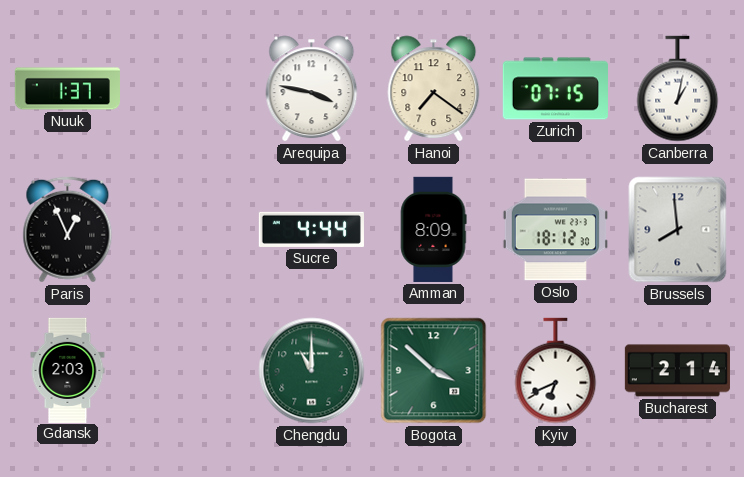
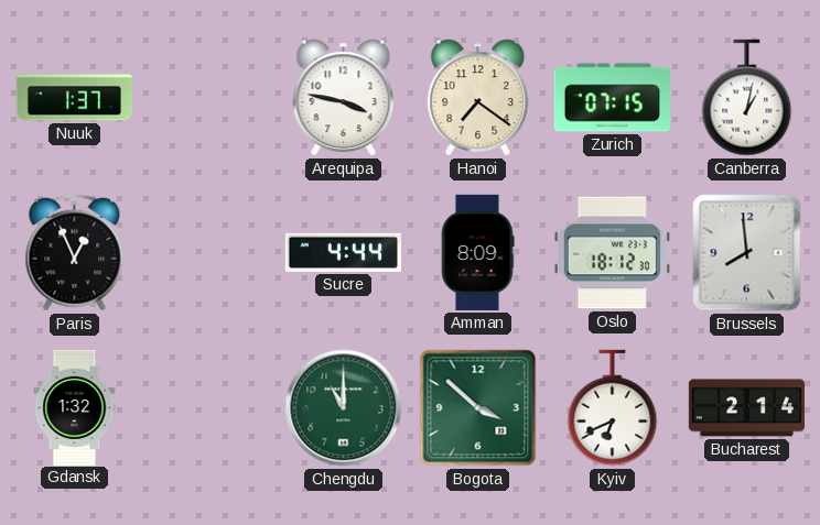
Gdansk: 2:03 -> 1:32 (75, 407)
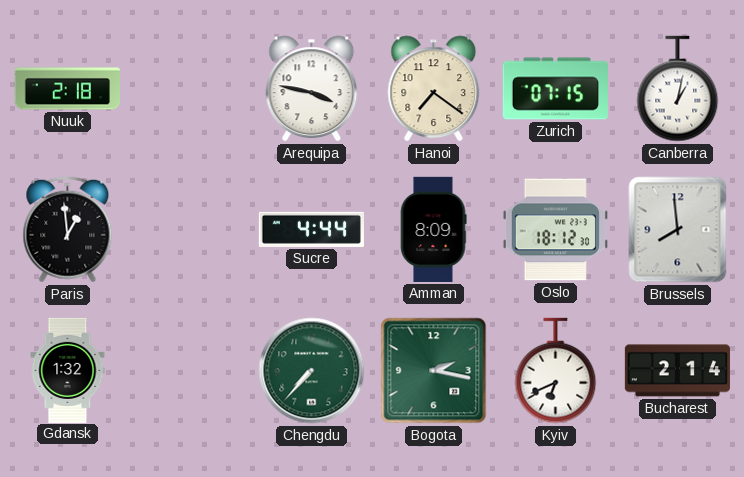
Nuuk: 1:37 -> 2:18 (67, 89)
Paris: 12:56 -> 12:59 (68, 230)
Chengdu: 11:00 -> 7:37 (312, 371)
Bogota: 3:52 -> 2:17 (434, 371)
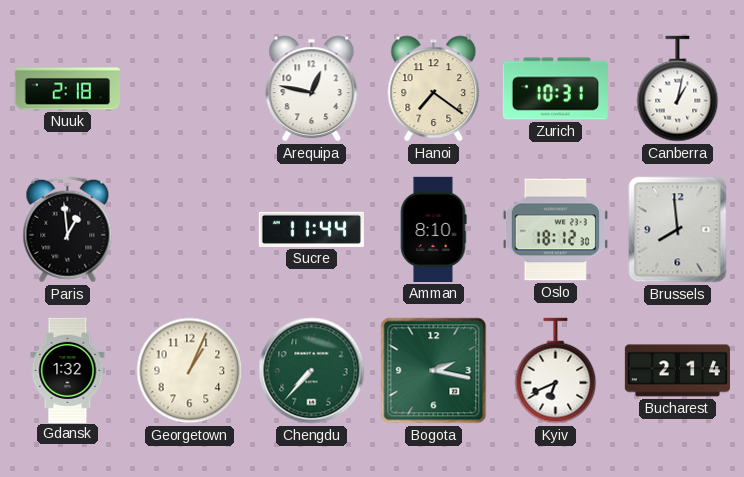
Arequipa: 3:47 -> 12:47 (312, 89)
Zurich: 07:15 -> 10:31 (555, 89)
Sucre: 4:44 -> 11:44 (311, 229)
Amman: 8:09 -> 8:10 (433, 229)
Georgetown: none -> 1:04 (190, 371)
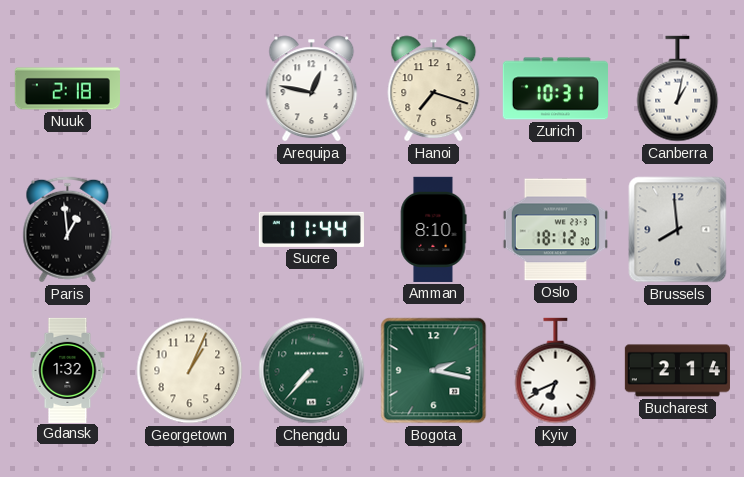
Hanoi: 7:21 -> 7:18 (434, 89)
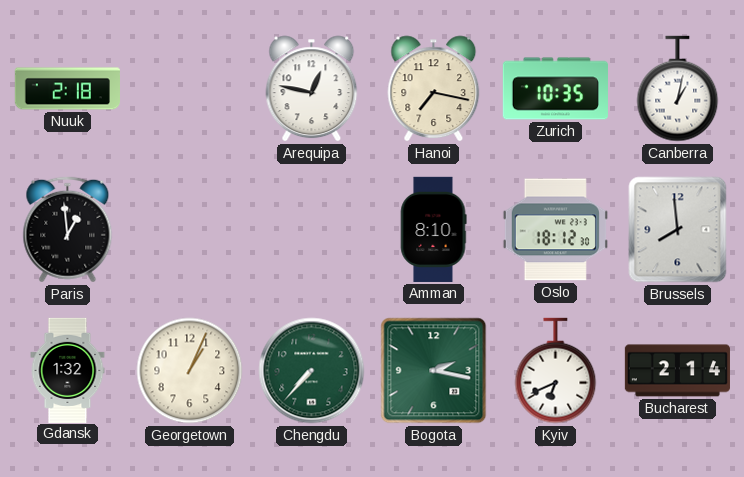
Hanoi: 7:18 -> 7:17 (434, 89)
Zurich: 10:31 -> 10:35 (555, 89)
Sucre: 11:44 -> none (311, 229)
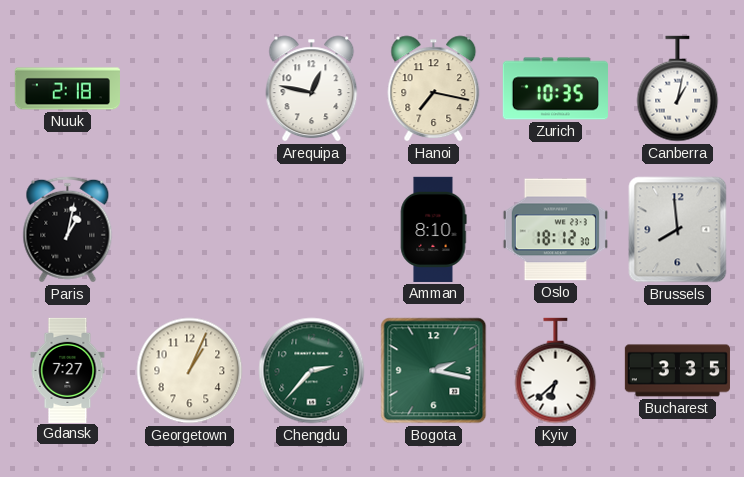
Paris: 12:59 -> 1:02 (68, 230)
Gdansk: 1:32 -> 7:27 (68, 370)
Chengdu: 7:37 -> 2:37 (312, 371)
Kyiv: 6:41 -> 6:38 (556, 371)
Bucharest: 2:14 -> 3:35 (677, 371)
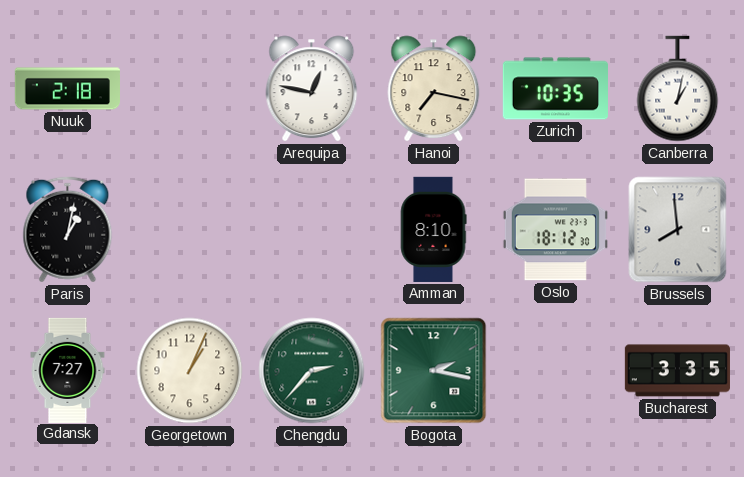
Kyiv: 6:38 -> none (556, 371)
